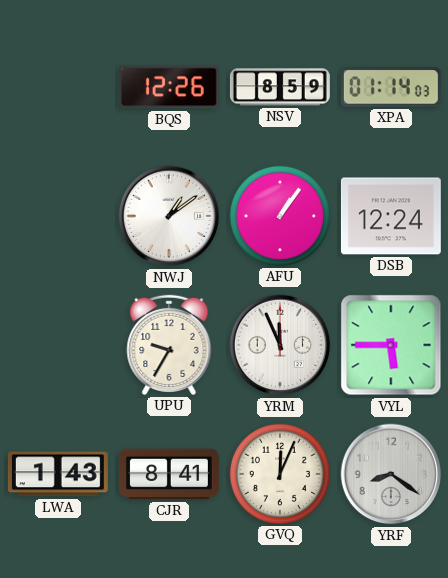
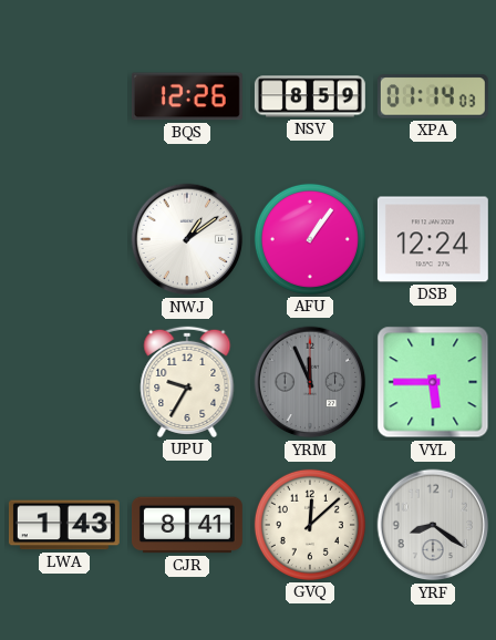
YRM dial: white -> grey (310, 382)
GVQ: 12:04 -> 12:08 (310, 525)
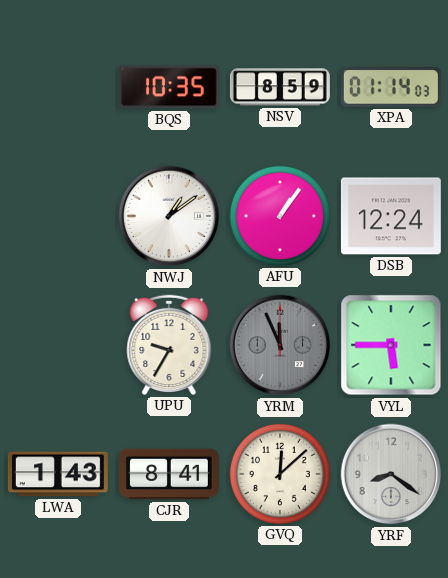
BQS: 12:26 -> 10:35 (169, 87)
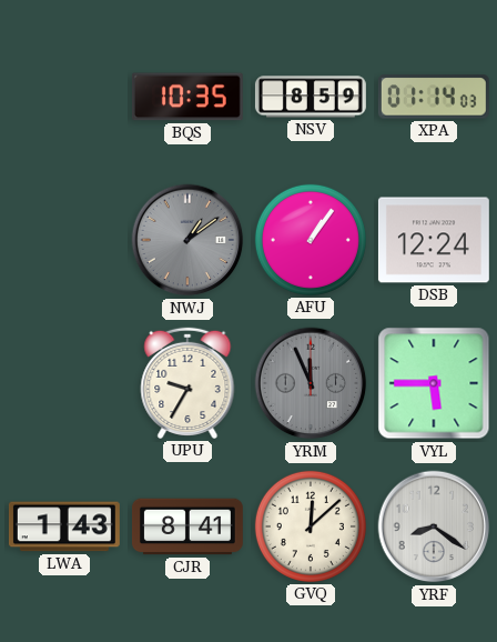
NWJ dial: white -> grey (187, 240)
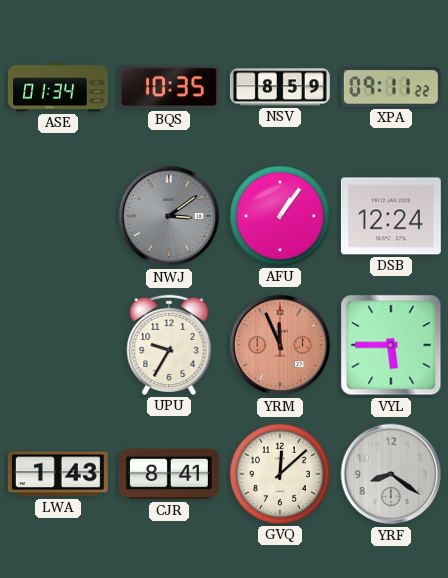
ASE: none -> 01:34 (58, 87)
XPA: 01:14 -> 09:11 (391, 87)
NWJ: 1:09 -> 3:09 (169, 216)
YRM dial: grey -> salmon (280, 345)
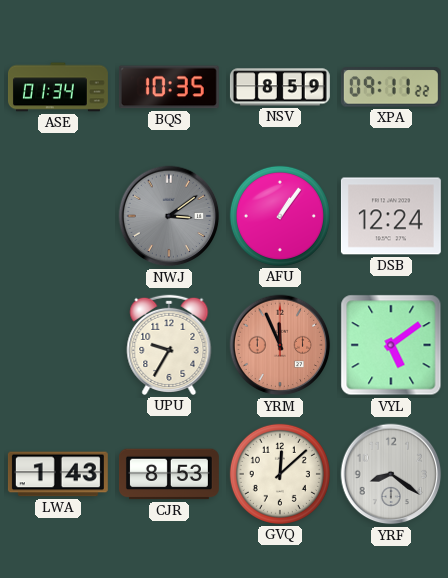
VYL: 5:45 -> 5:09 (391, 345)
CJR: 8:41 -> 8:53 (169, 474)
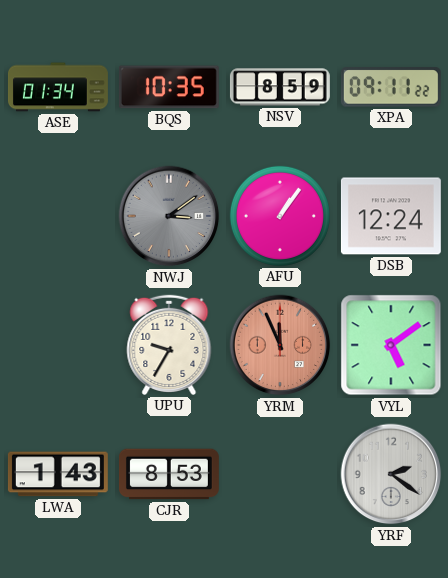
GVQ: 12:08 -> none (280, 474)
YRF: 8:21 -> 2:21 (391, 474)
